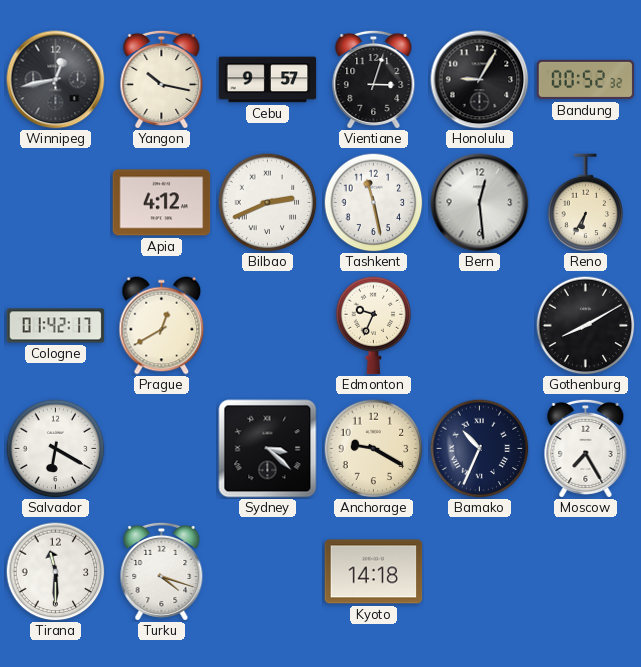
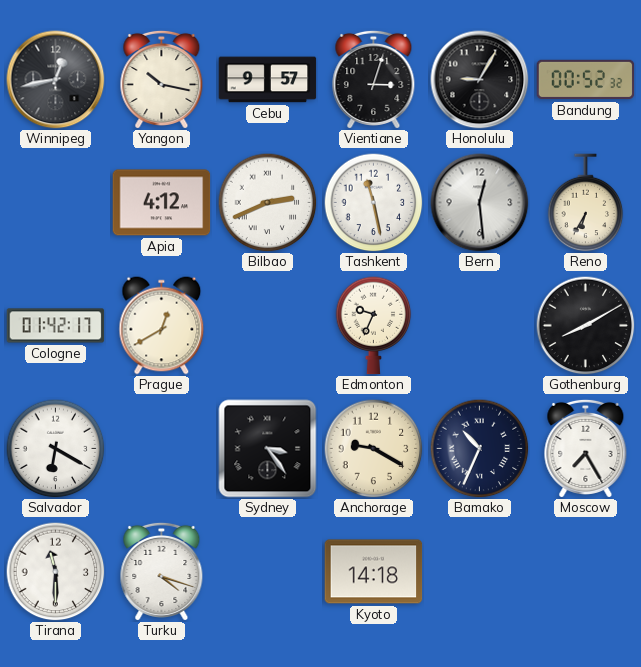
Sydney: 3:22 -> 3:24 (268, 449)
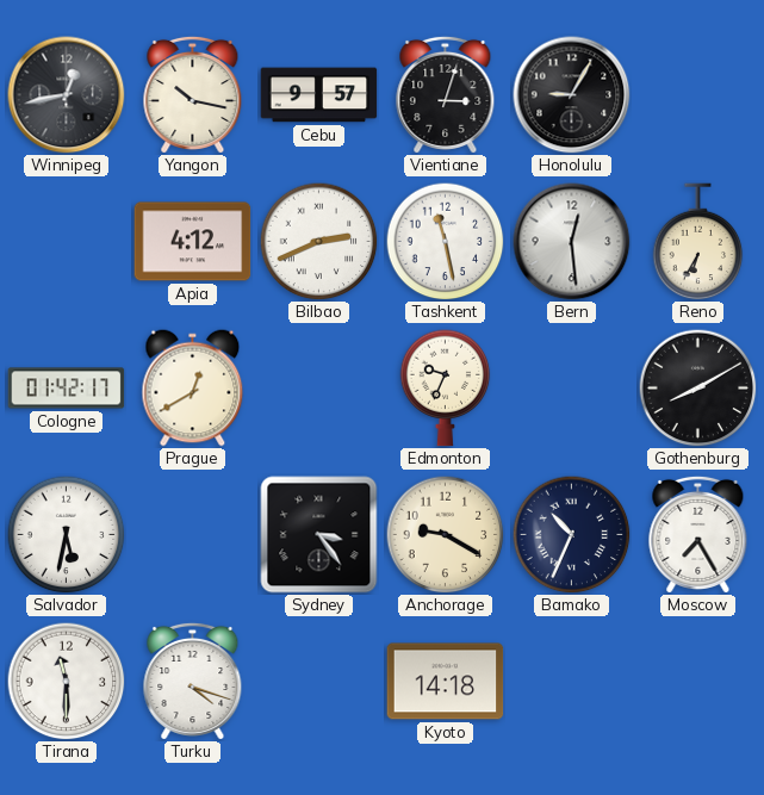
Bandung: 00:52 -> none (586, 80)
Salvador: 6:20 -> 5:32 (67, 535)
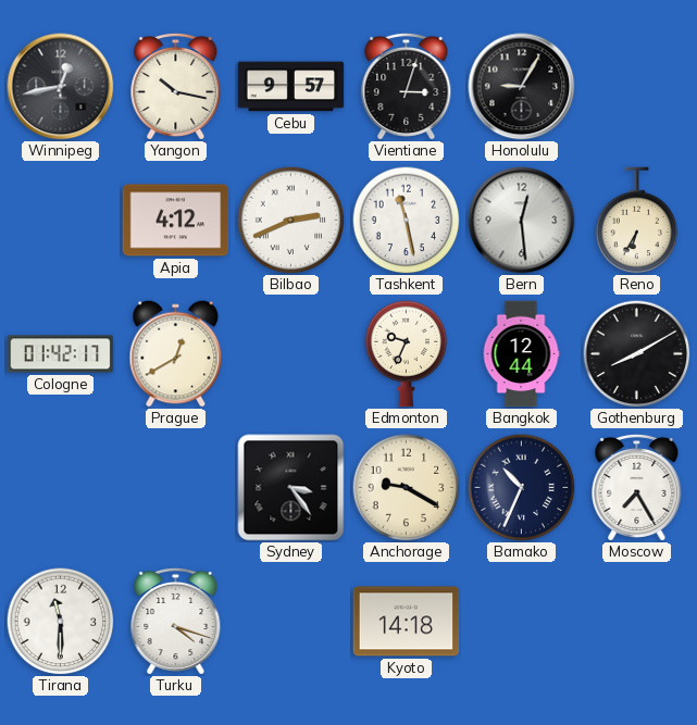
Bangkok: none -> 12:44 (521, 354)
Salvador: 5:32 -> none (67, 535)
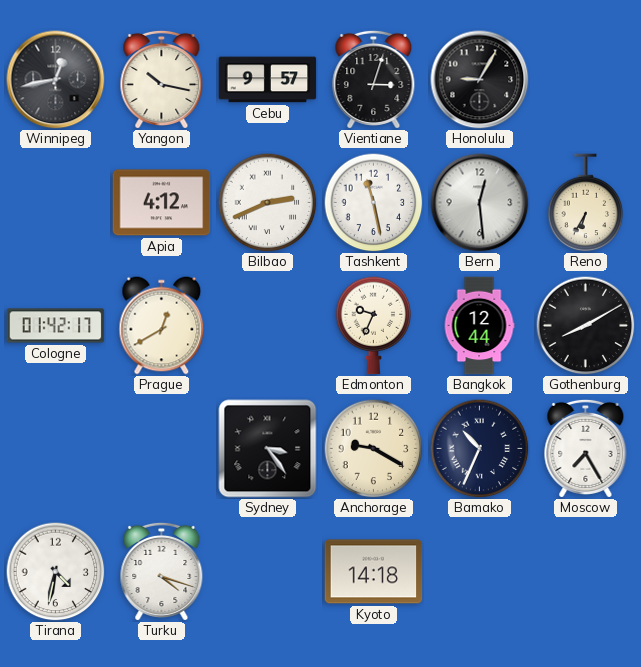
Tirana: 11:30 -> 4:32 (56, 572)
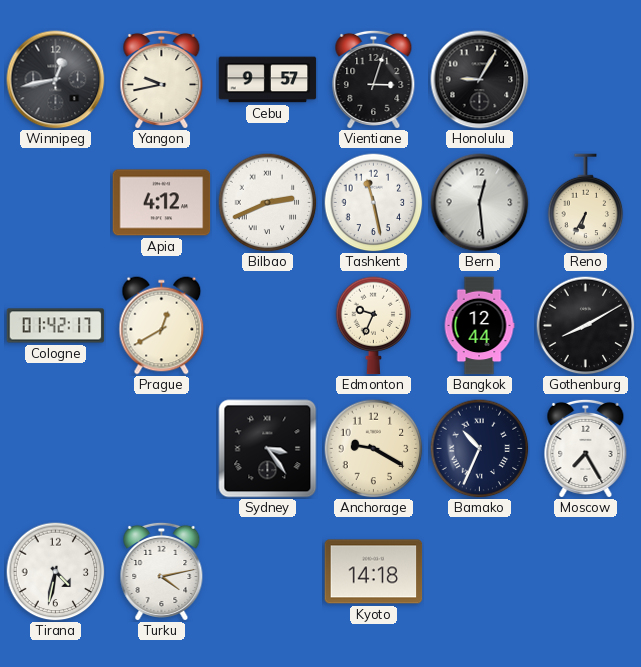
Yangon: 10:17 -> 9:43 (162, 79)
Turku: 4:18 -> 4:13 (162, 571)
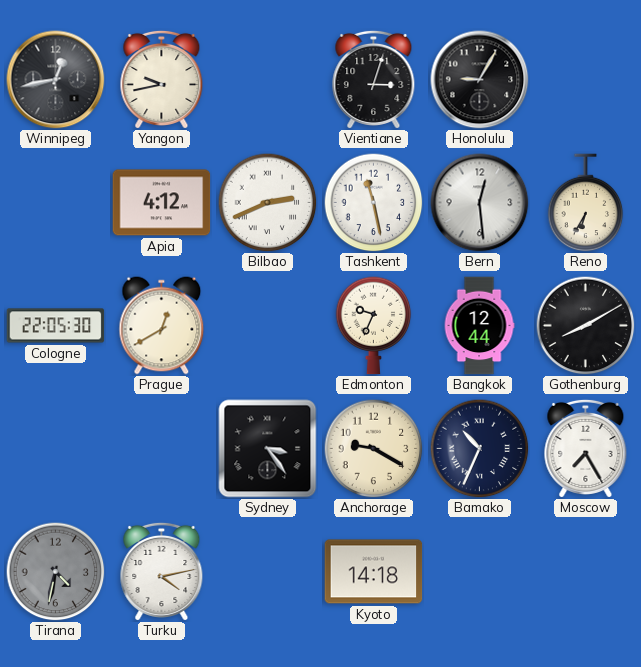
Cebu: 9:57 -> none (268, 80)
Cologne: 01:42 -> 22:05 (56, 326)
Tirana dial: white -> grey (56, 572)
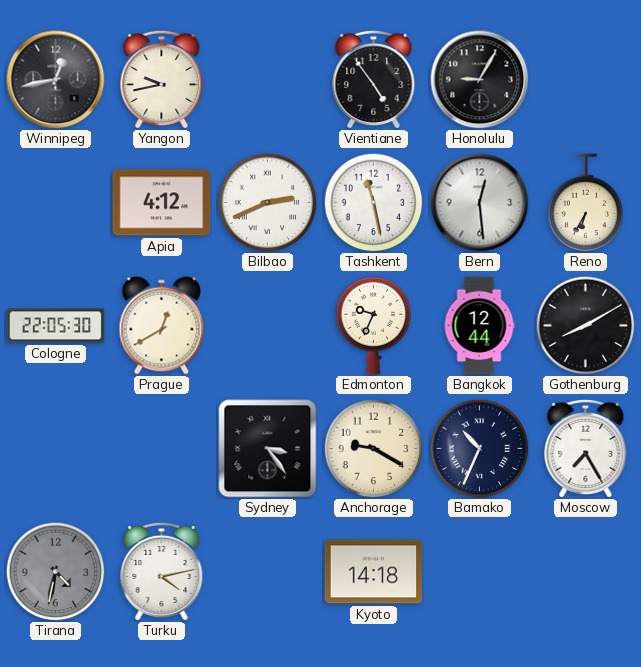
Vientiane: 3:03 -> 4:54 (374, 79)
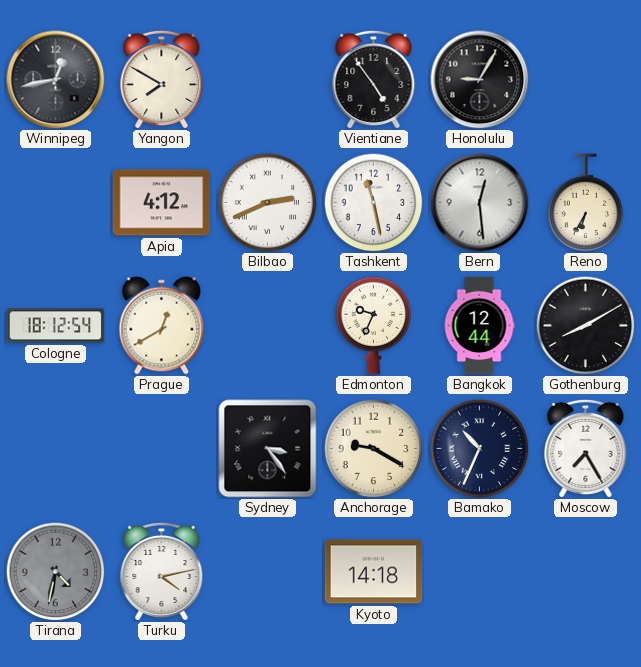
Yangon: 9:43 -> 7:50 (162, 79)
Cologne: 22:05 -> 18:12 (56, 326)
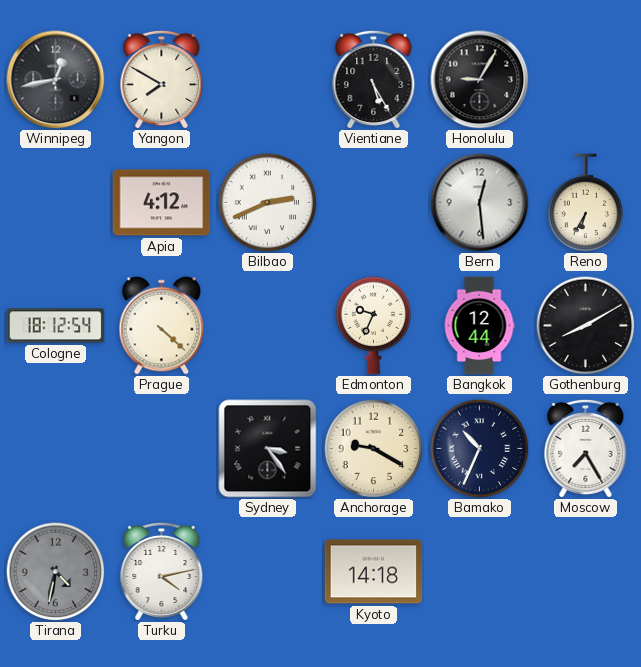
Vientiane: 4:54 -> 5:25 (374, 79)
Tashkent: 11:28 -> none (374, 203)
Prague: 12:40 -> 4:22 (162, 326)
